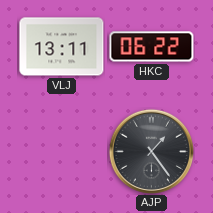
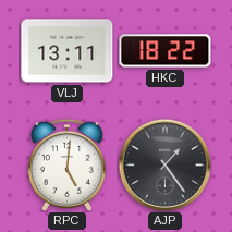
HKC: 06:22 -> 18:22 (166, 51)
RPC: none -> 5:01 (66, 164)
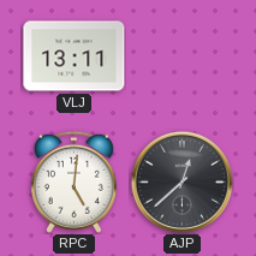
HKC: 18:22 -> none (166, 51)
AJP: 1:24 -> 12:38 (181, 181)
